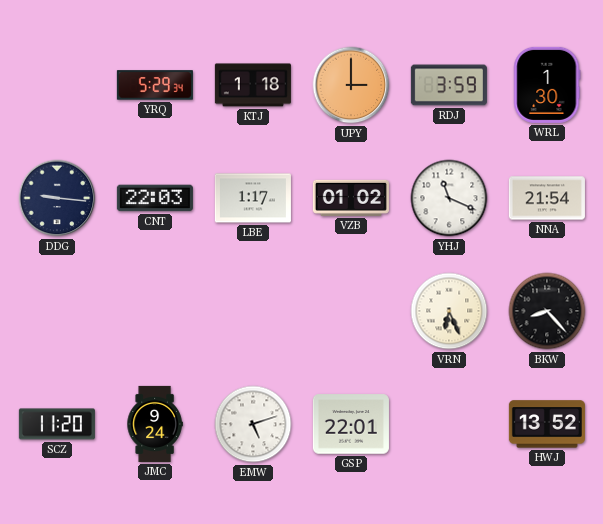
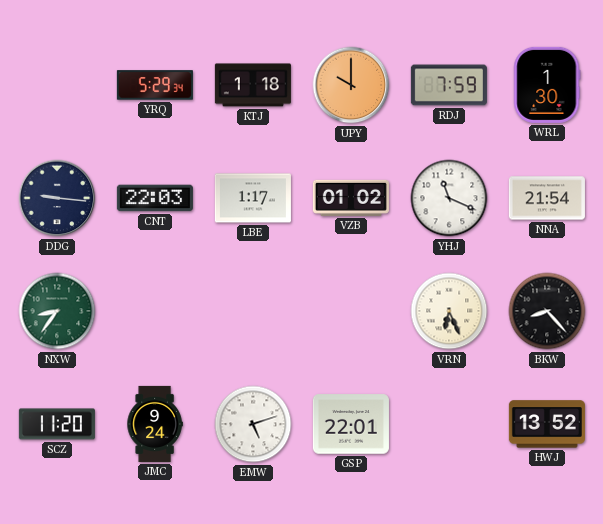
UPY: 3:00 -> 10:00 (351, 85)
RDJ: 3:59 -> 7:59 (449, 85)
NXW: none -> 8:36 (57, 311)
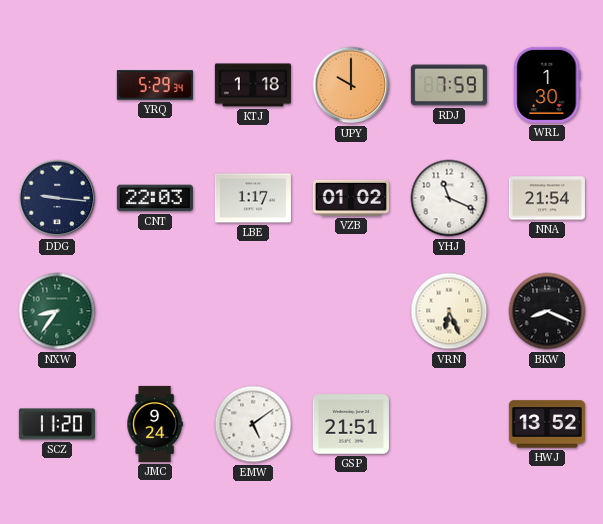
BKW: 8:23 -> 8:19 (547, 311)
EMW: 5:12 -> 5:09 (253, 424)
GSP: 22:01 -> 21:51 (351, 424)
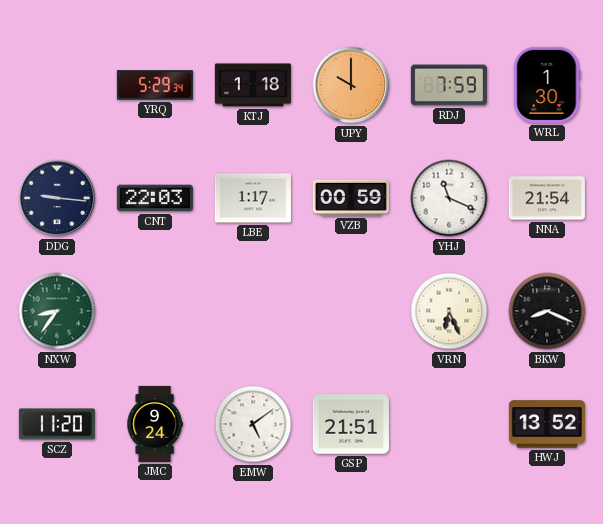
VZB: 01:02 -> 00:59 (351, 198)
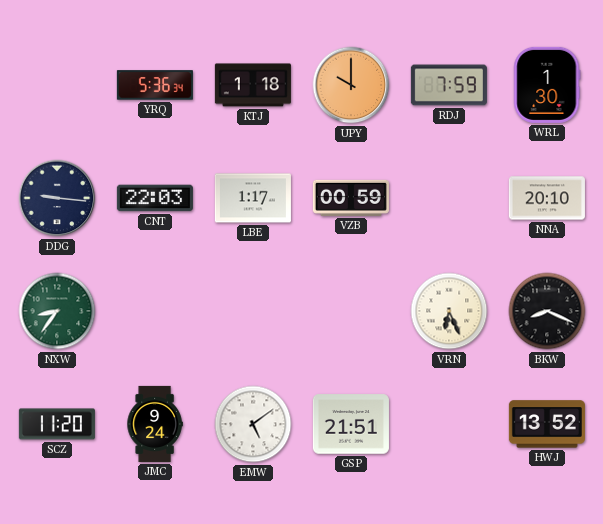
YRQ: 5:29 -> 5:36 (155, 85)
YHJ: 11:19 -> none (449, 198)
NNA: 21:54 -> 20:10 (547, 198)
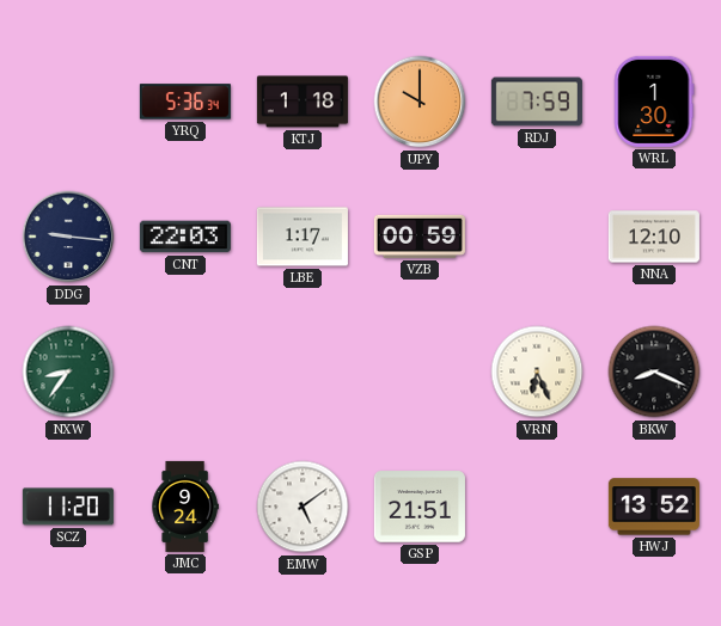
NNA: 20:10 -> 12:10 (654, 237)
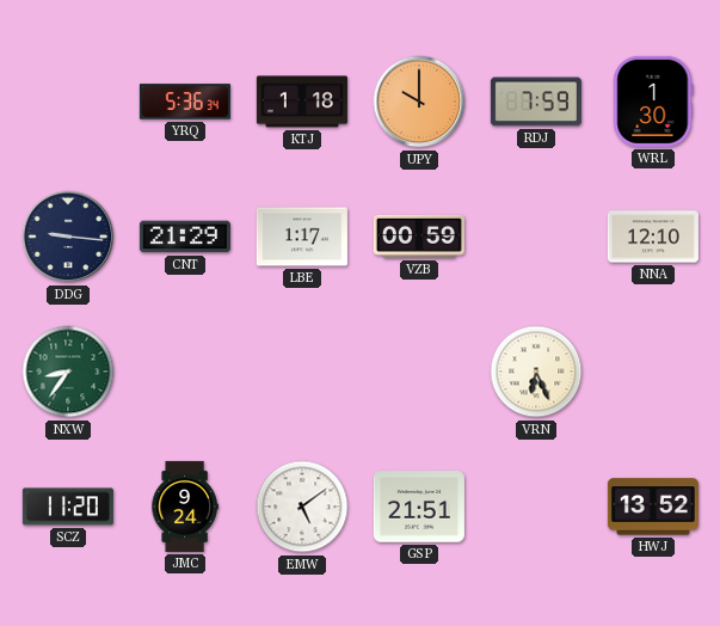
CNT: 22:03 -> 21:29 (185, 237)
BKW: 8:19 -> none (654, 372)
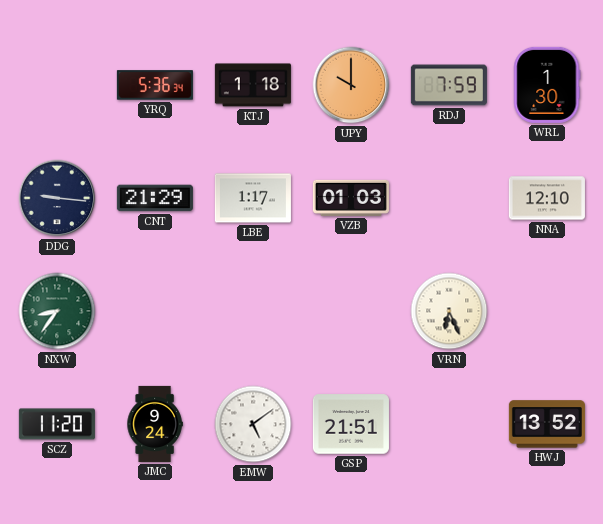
VZB: 00:59 -> 01:03 (351, 198)
